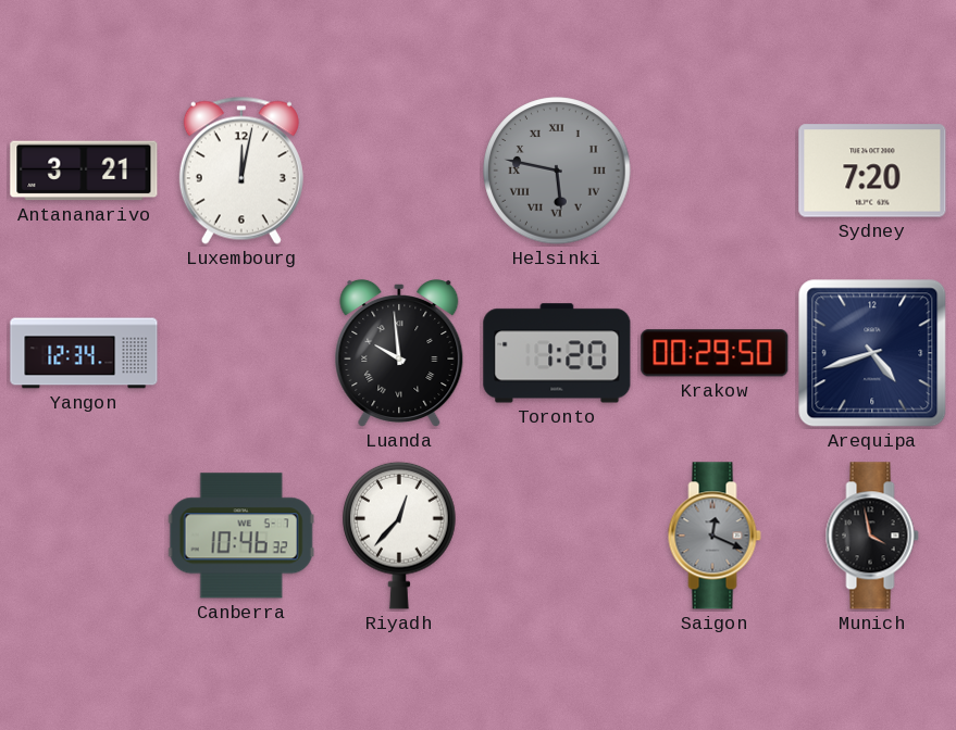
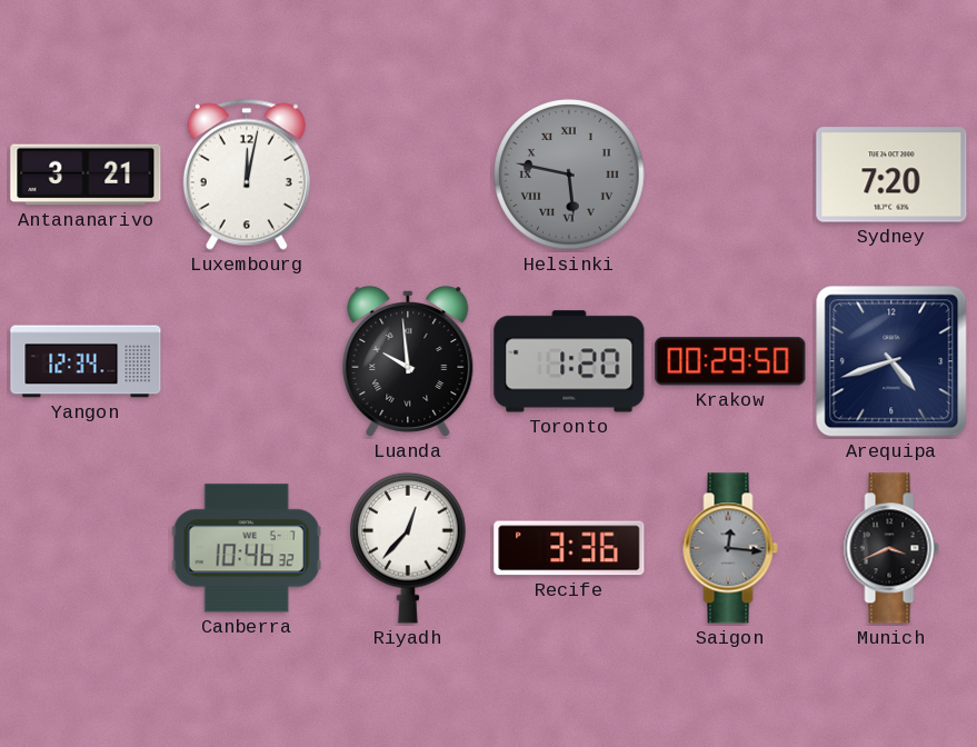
Recife: none -> 3:36 (569, 548)
Saigon: 12:19 -> 12:16 (730, 548)
Munich: 3:58 -> 3:41 (891, 548)
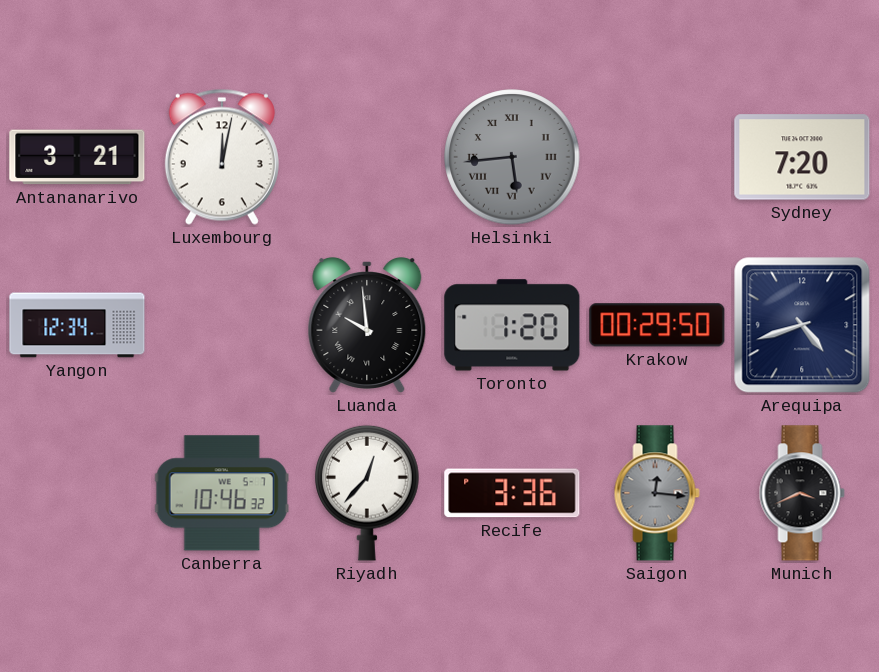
Helsinki: 5:47 -> 5:44 (512, 157)
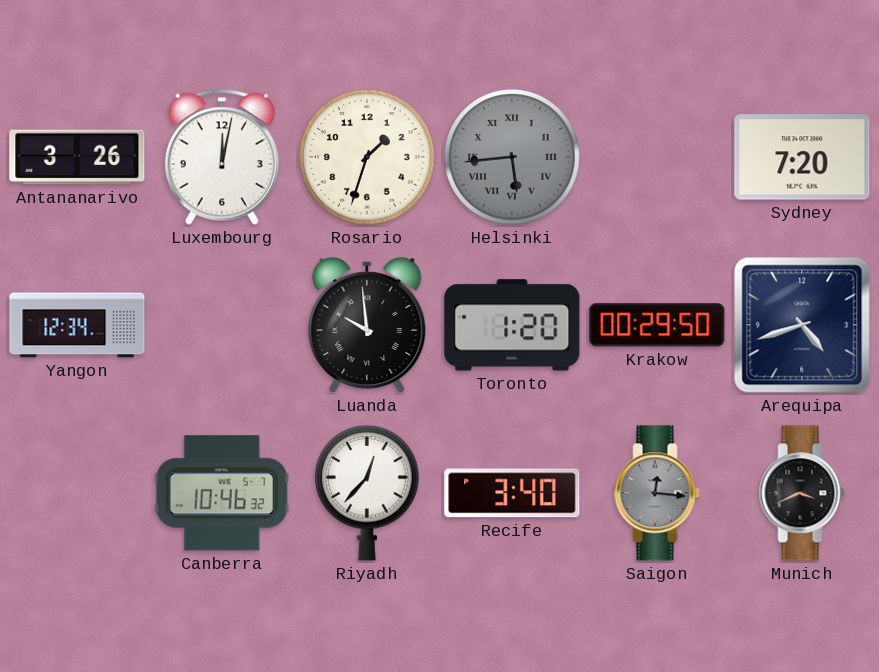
Antananarivo: 3:21 -> 3:26 (77, 157)
Rosario: none -> 1:33 (367, 157)
Recife: 3:36 -> 3:40 (512, 493)
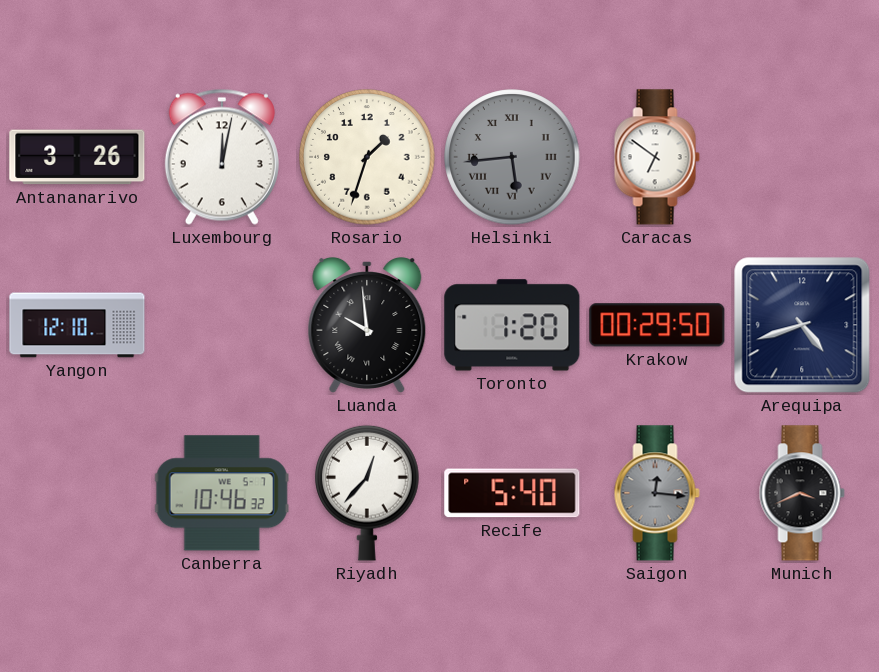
Caracas: none -> 6:51 (657, 157)
Sydney: 7:20 -> none (802, 157)
Yangon: 12:34 -> 12:10 (77, 325)
Recife: 3:40 -> 5:40 (512, 493)
